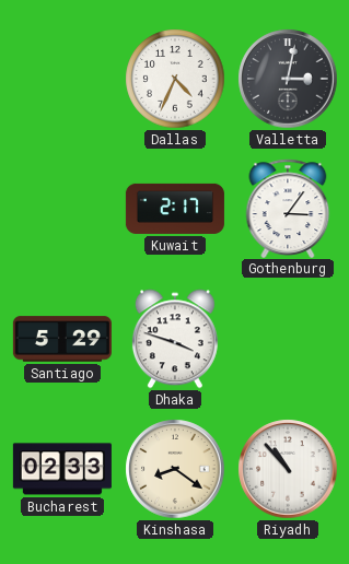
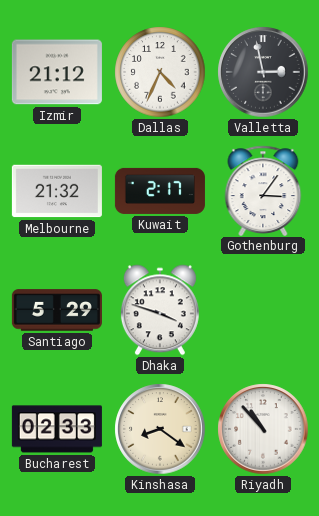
Izmir: none -> 21:12 (57, 72)
Valletta: 3:02 -> 2:58 (263, 72)
Melbourne: none -> 21:32 (57, 191)
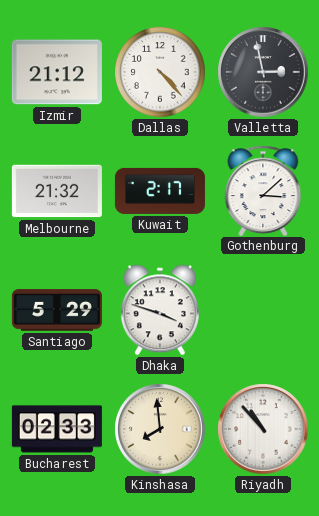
Dallas: 4:34 -> 4:23 (160, 72)
Gothenburg: 3:06 -> 3:08 (263, 190)
Kinshasa: 8:21 -> 7:59 (160, 429)
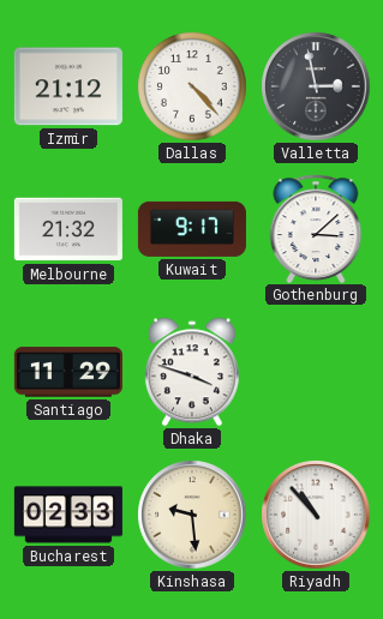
Kuwait: 2:17 -> 9:17 (192, 229)
Santiago: 5:29 -> 11:29 (68, 372)
Kinshasa: 7:59 -> 9:29 (192, 515)
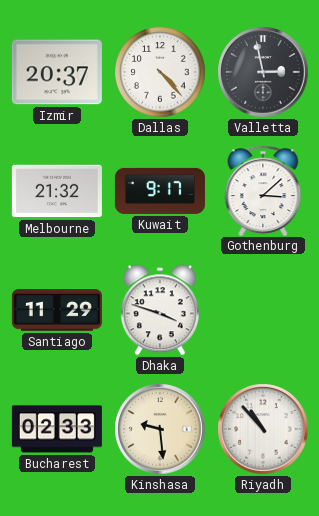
Izmir: 21:12 -> 20:37 (57, 72)
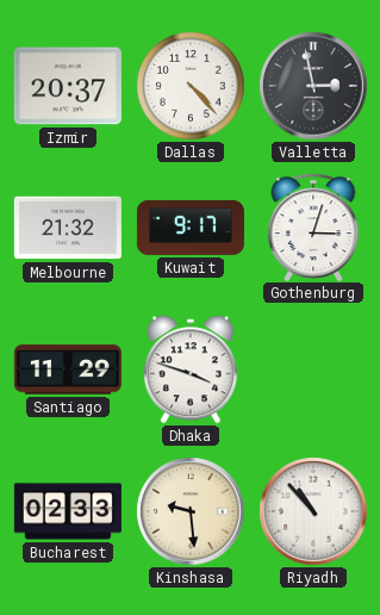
Gothenburg: 3:08 -> 3:03 (313, 226)
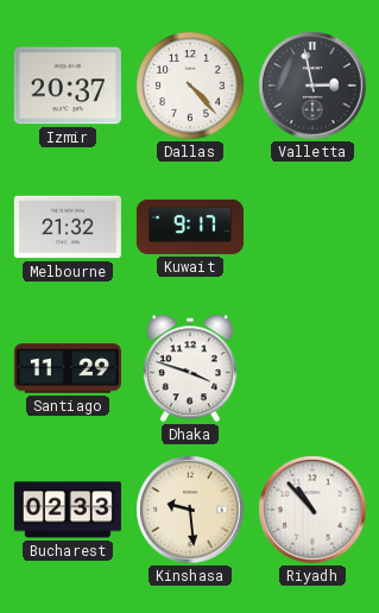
Gothenburg: 3:03 -> none (313, 226)
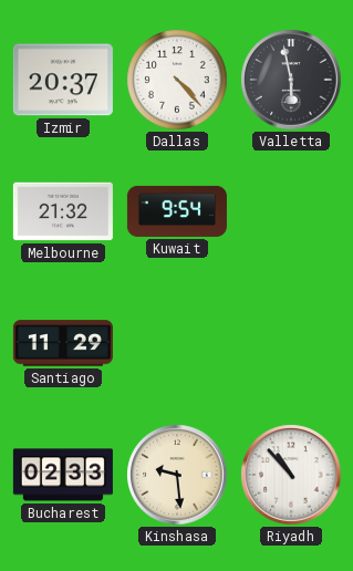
Valletta: 2:58 -> 5:58 (291, 80)
Kuwait: 9:17 -> 9:54 (177, 211)
Dhaka: 3:48 -> none (190, 368)
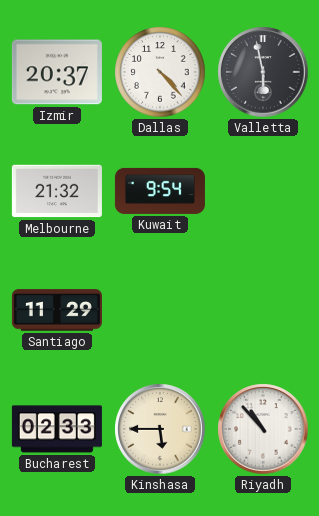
Kinshasa: 9:29 -> 5:45 (160, 429)
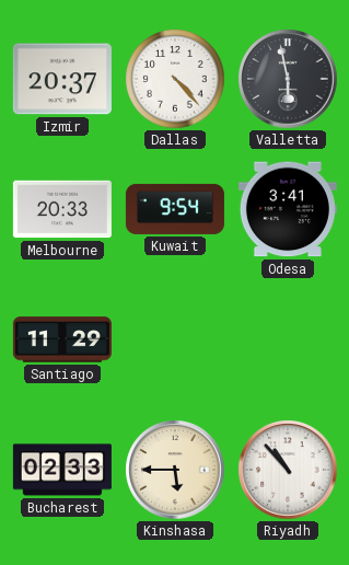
Melbourne: 21:32 -> 20:33 (62, 209)
Odesa: none -> 3:41 (288, 209)
